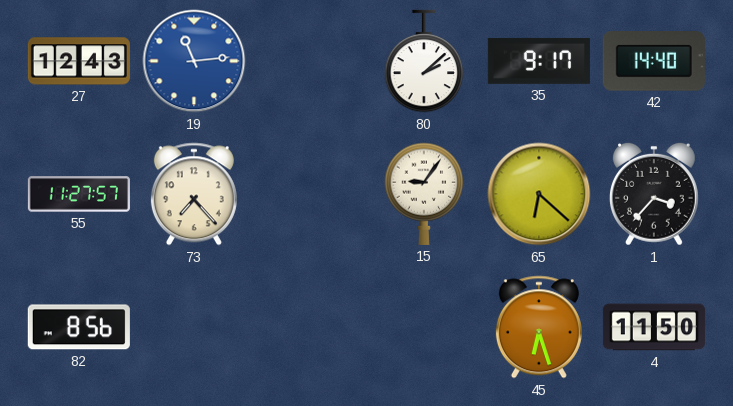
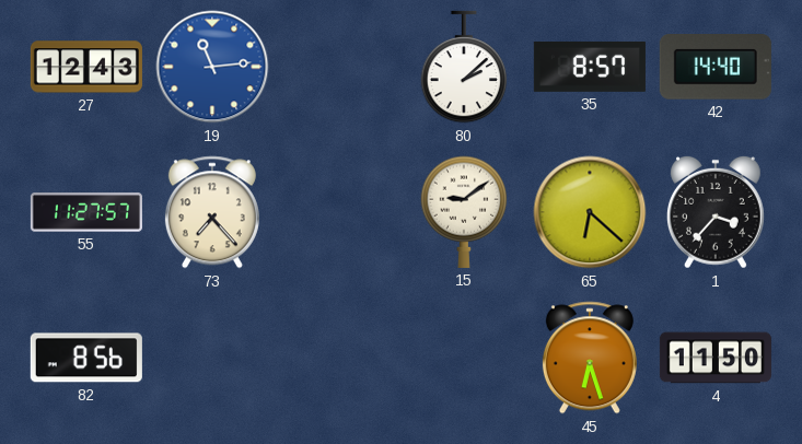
35: 9:17 -> 8:57 (590, 67)
15: 9:06 -> 9:09 (464, 212)
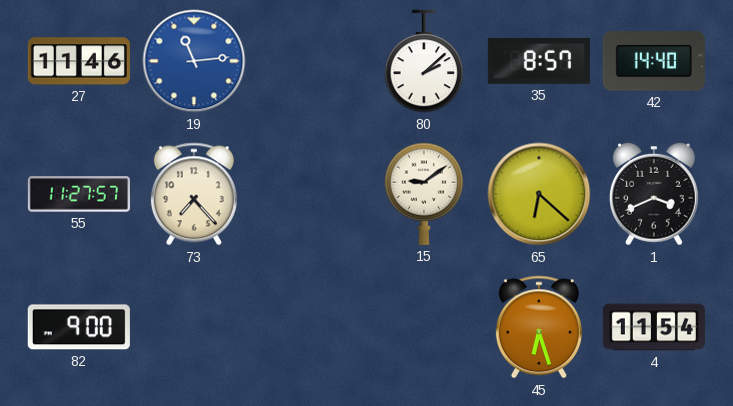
27: 12:43 -> 11:46 (79, 61)
1: 3:37 -> 3:41 (654, 194)
82: 8:56 -> 9:00 (79, 327)
4: 11:50 -> 11:54 (654, 327)
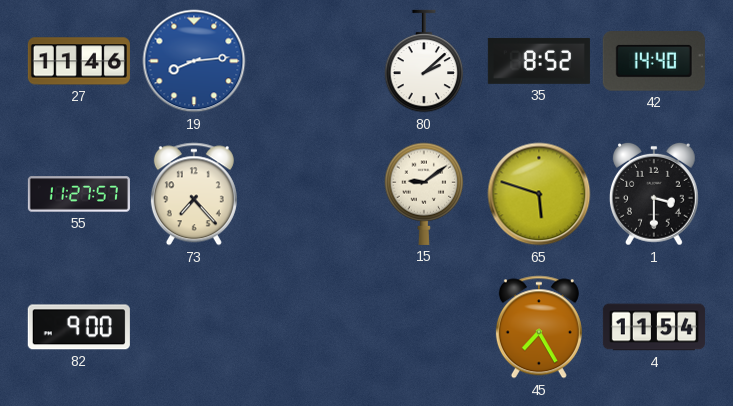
19: 11:14 -> 8:14 (194, 61)
35: 8:57 -> 8:52 (539, 61)
65: 6:22 -> 5:48 (539, 194)
1: 3:41 -> 3:30 (654, 194)
45: 6:27 -> 7:25 (539, 327)
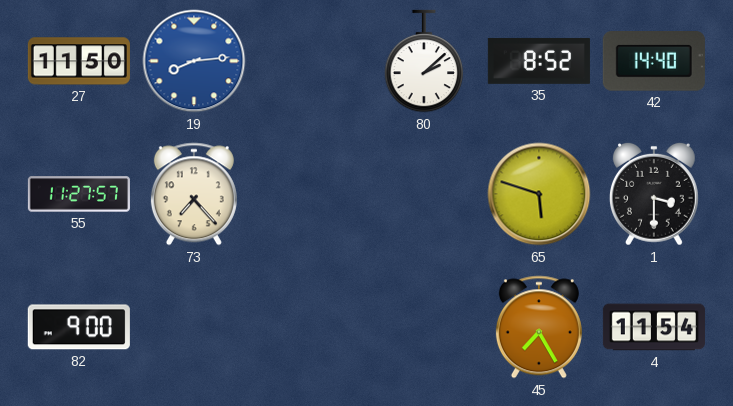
27: 11:46 -> 11:50 (79, 61)
15: 9:09 -> none (424, 194)
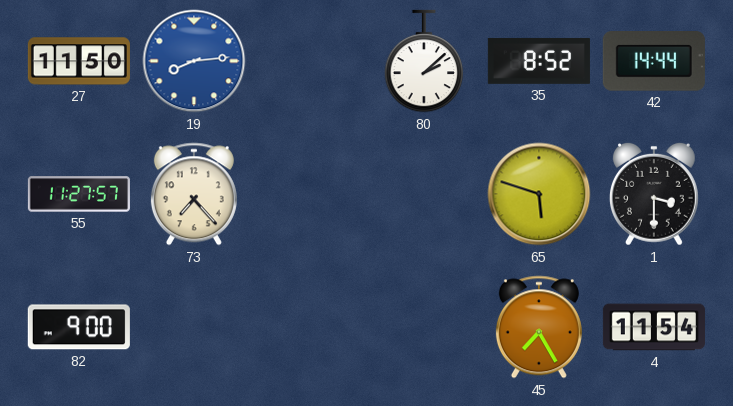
42: 14:40 -> 14:44 (654, 62)
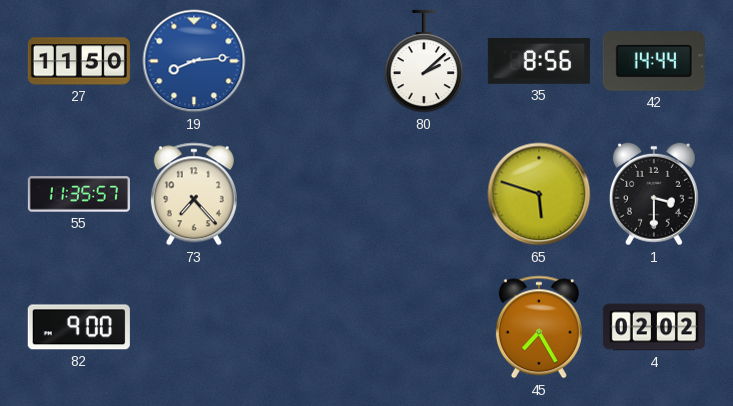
35: 8:52 -> 8:56 (539, 61)
55: 11:27 -> 11:35 (79, 194)
4: 11:54 -> 02:02 (654, 327)
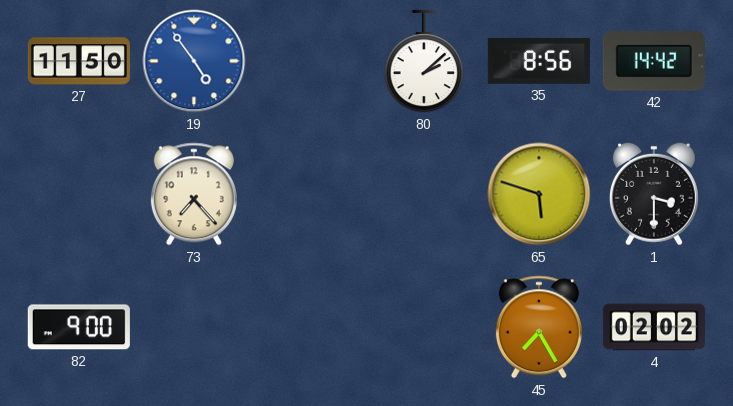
19: 8:14 -> 4:54 (194, 61)
42: 14:44 -> 14:42 (654, 62)
55: 11:35 -> none (79, 194)
